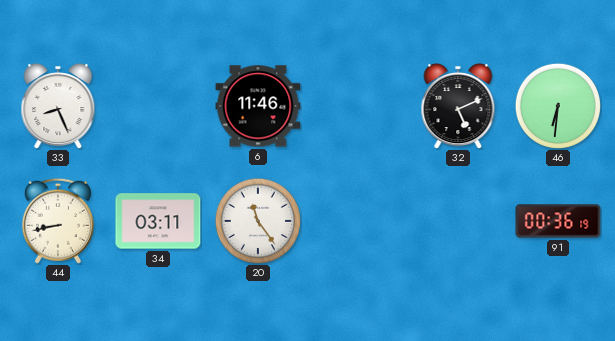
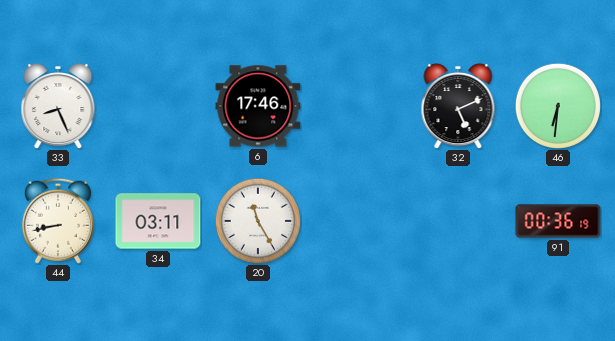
6: 11:46 -> 17:46 (258, 106)
20: 11:24 -> 11:25 (258, 221)
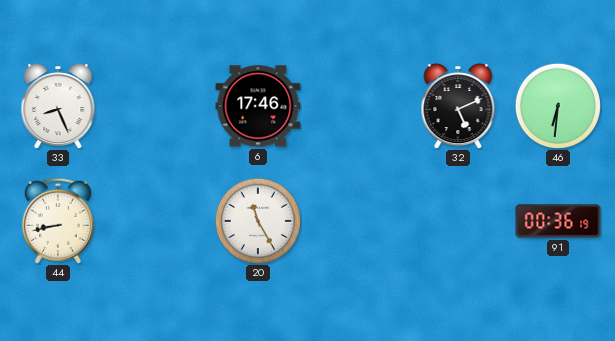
34: 03:11 -> none (158, 221)
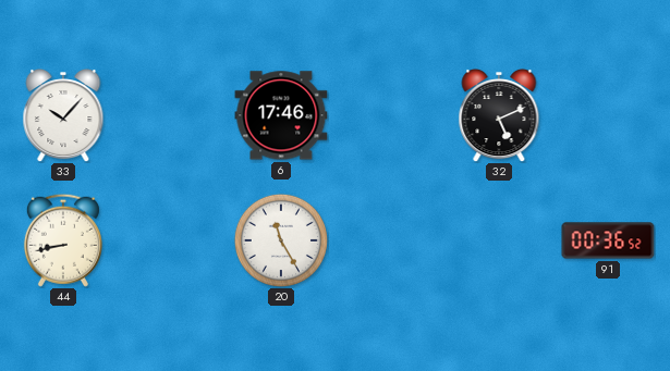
33: 8:26 -> 10:07 (63, 115)
46: 6:31 -> none (558, 106)
91: 00:36:19 -> 00:36:52 (608, 240)
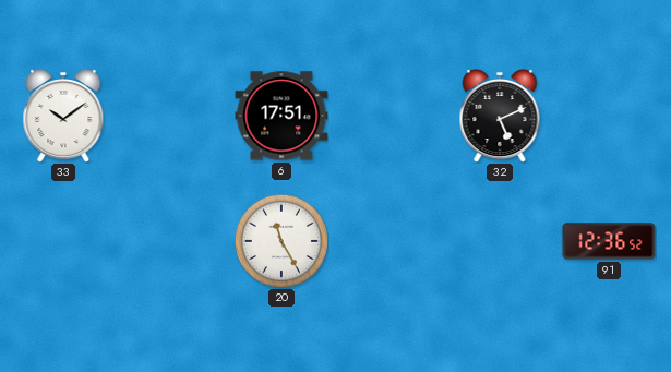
33: 10:07 -> 10:09 (63, 116)
6: 17:46 -> 17:51 (281, 116)
44: 8:43 -> none (63, 240)
91: 00:36 -> 12:36 (609, 241)
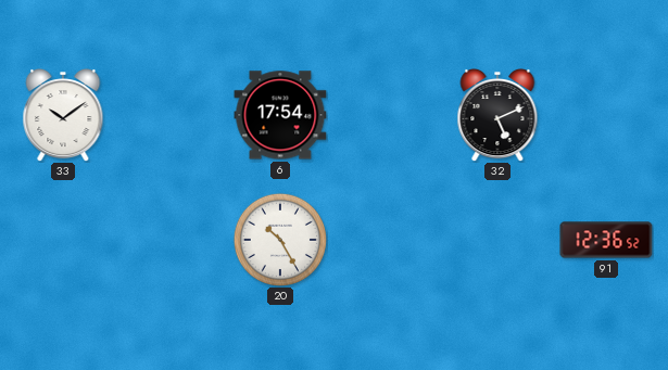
6: 17:51 -> 17:54 (280, 115)
20: 11:25 -> 10:25 (280, 240)
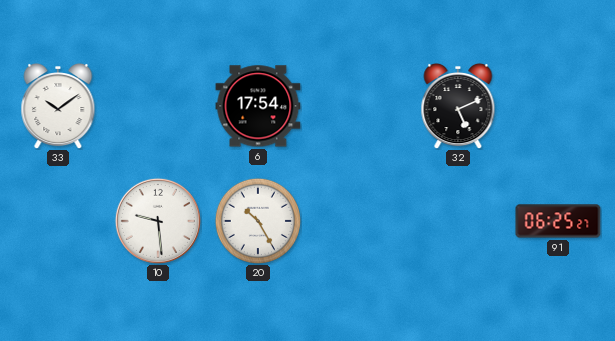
10: none -> 9:29 (158, 221)
91: 12:36 -> 06:25 (558, 221)
